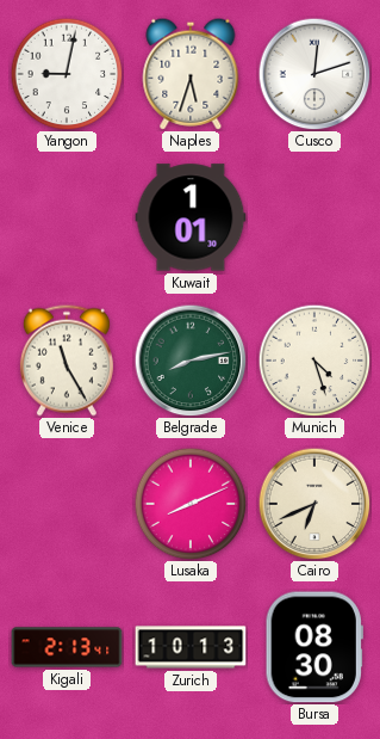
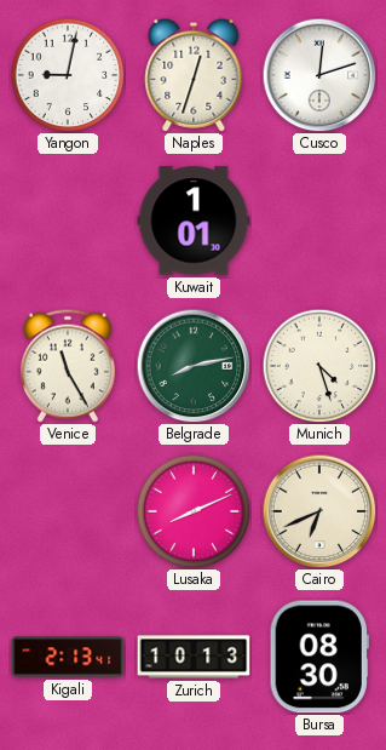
Naples: 5:33 -> 12:33 (194, 75)
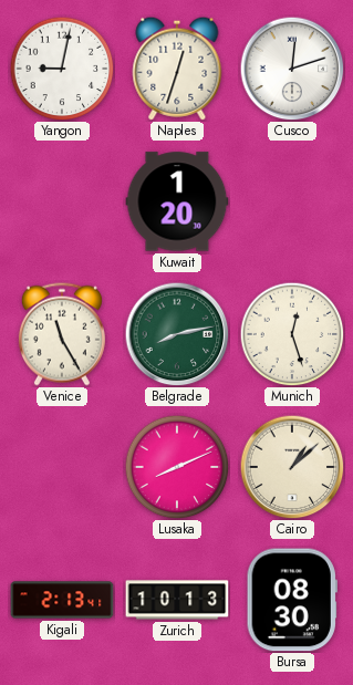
Kuwait: 1:01 -> 1:20 (177, 201)
Munich: 4:27 -> 12:27 (292, 334)
Cairo: 6:41 -> 1:08 (292, 467)
